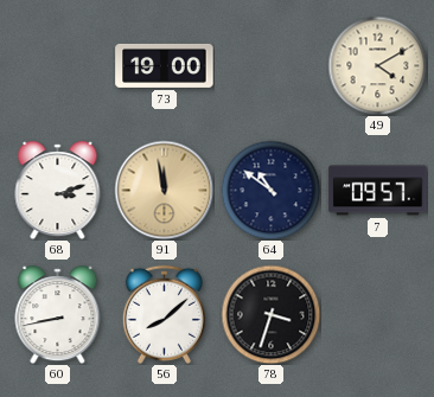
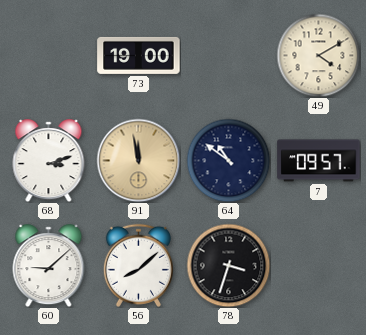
60: 8:43 -> 9:08 (49, 266)
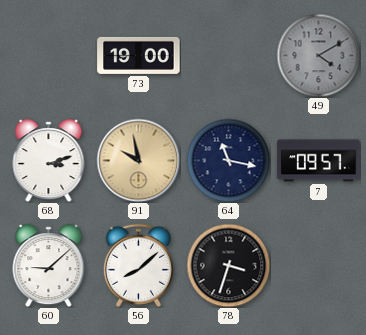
49 dial: cream -> grey (318, 55)
91: 11:58 -> 9:58 (138, 160)
64: 10:51 -> 11:17 (228, 160)
